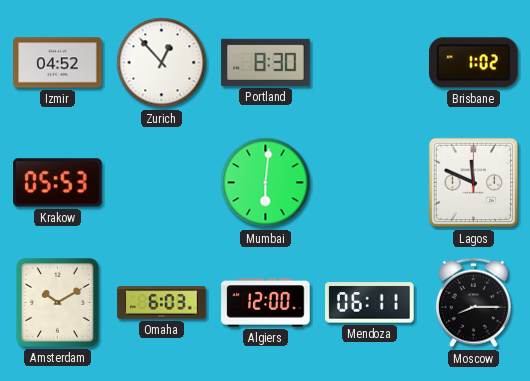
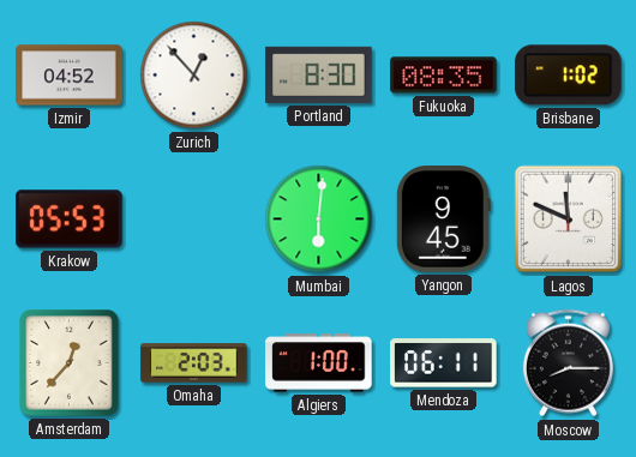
Fukuoka: none -> 08:35 (444, 76)
Yangon: none -> 9:45 (443, 220)
Amsterdam: 10:10 -> 12:37 (70, 363)
Omaha: 6:03 -> 2:03 (194, 363)
Algiers: 12:00 -> 1:00 (319, 363)
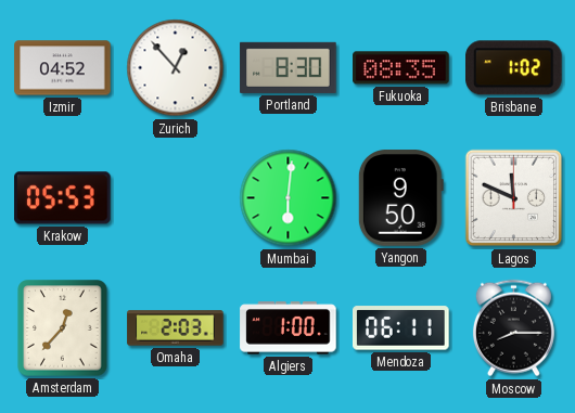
Yangon: 9:45 -> 9:50 (400, 198)
